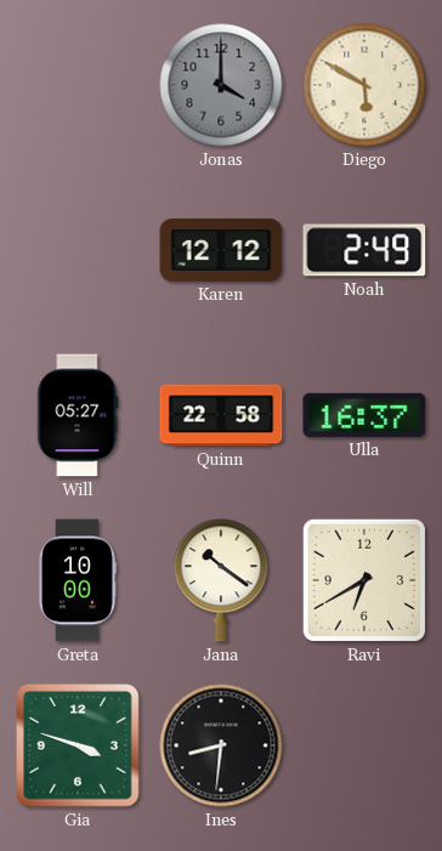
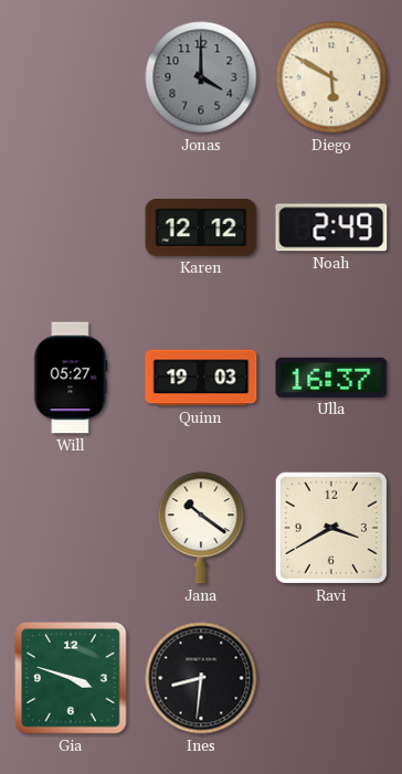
Quinn: 22:58 -> 19:03 (201, 378)
Greta: 10:00 -> none (78, 580)
Ravi: 6:40 -> 3:40 (331, 528)
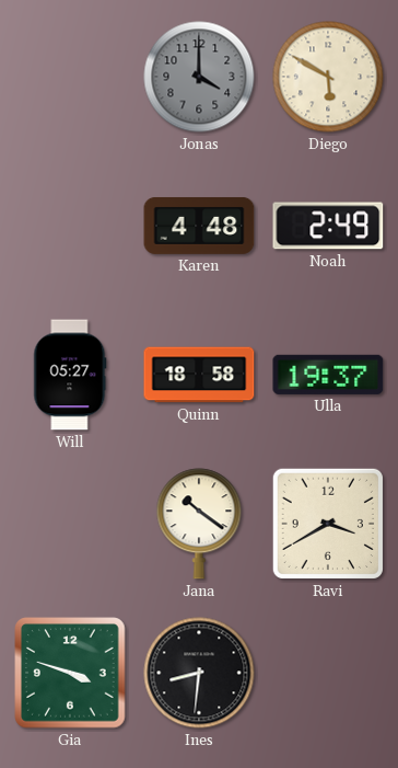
Karen: 12:12 -> 4:48 (199, 226)
Quinn: 19:03 -> 18:58 (199, 375)
Ulla: 16:37 -> 19:37 (328, 375)
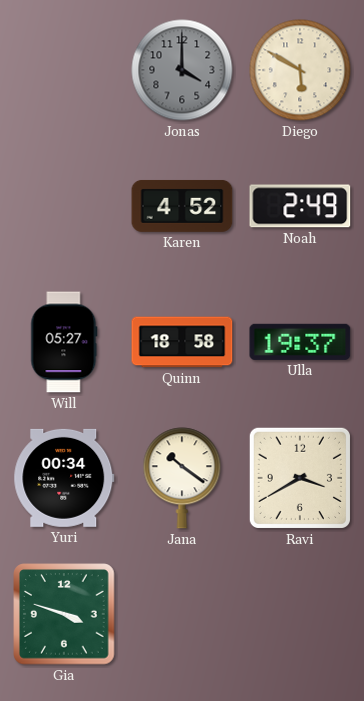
Karen: 4:48 -> 4:52 (182, 206)
Yuri: none -> 00:34 (64, 478)
Ines: 8:31 -> none (199, 673)
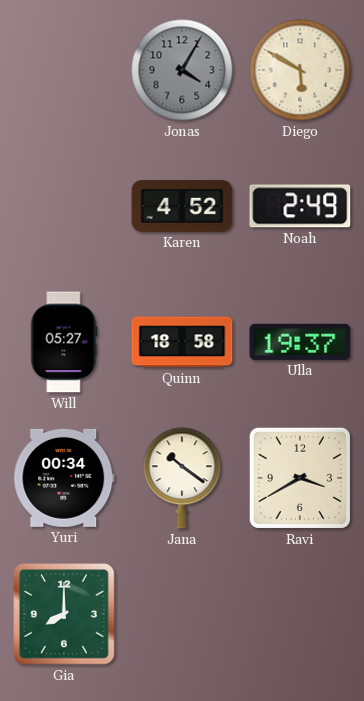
Jonas: 4:00 -> 4:05 (182, 70)
Gia: 3:48 -> 8:00 (64, 614)
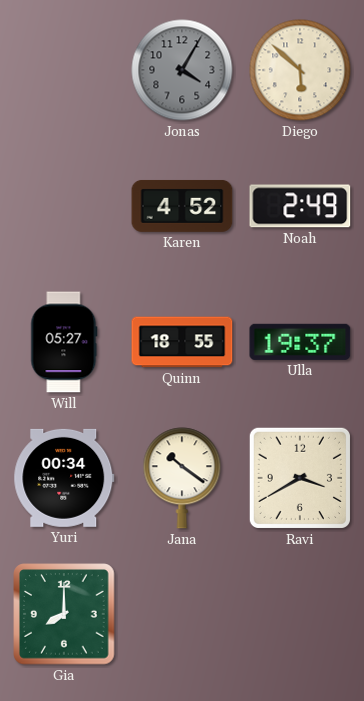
Diego: 5:50 -> 5:52 (300, 70)
Quinn: 18:58 -> 18:55 (182, 342)
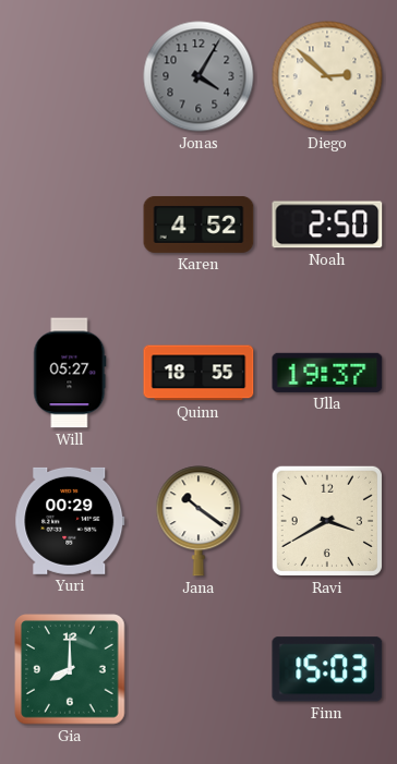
Diego: 5:52 -> 2:52 (327, 76)
Noah: 2:49 -> 2:50 (327, 225)
Yuri: 00:34 -> 00:29 (70, 521)
Finn: none -> 15:03 (327, 669)
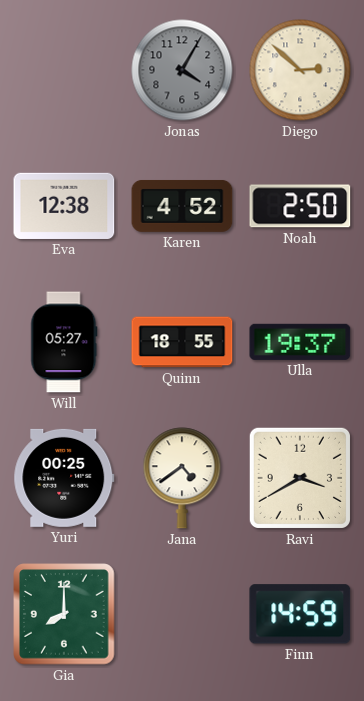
Eva: none -> 12:38 (64, 206)
Yuri: 00:29 -> 00:25 (64, 478)
Jana: 10:21 -> 4:39 (182, 478)
Finn: 15:03 -> 14:59 (300, 614)
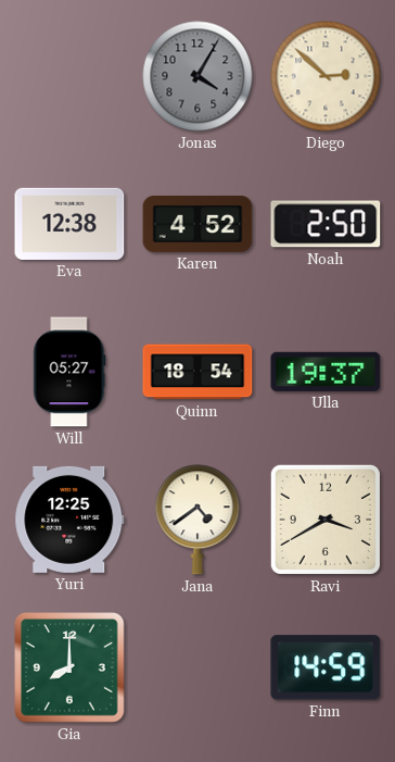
Quinn: 18:55 -> 18:54 (197, 372)
Yuri: 00:25 -> 12:25 (69, 520)
